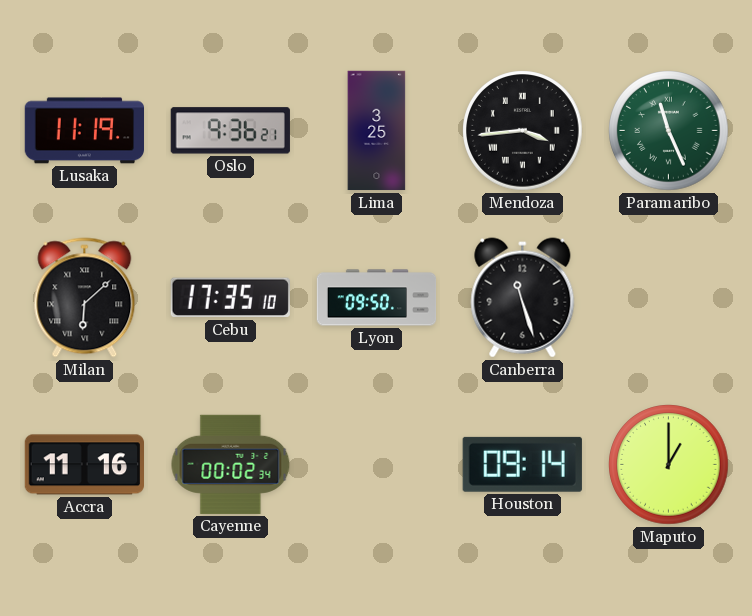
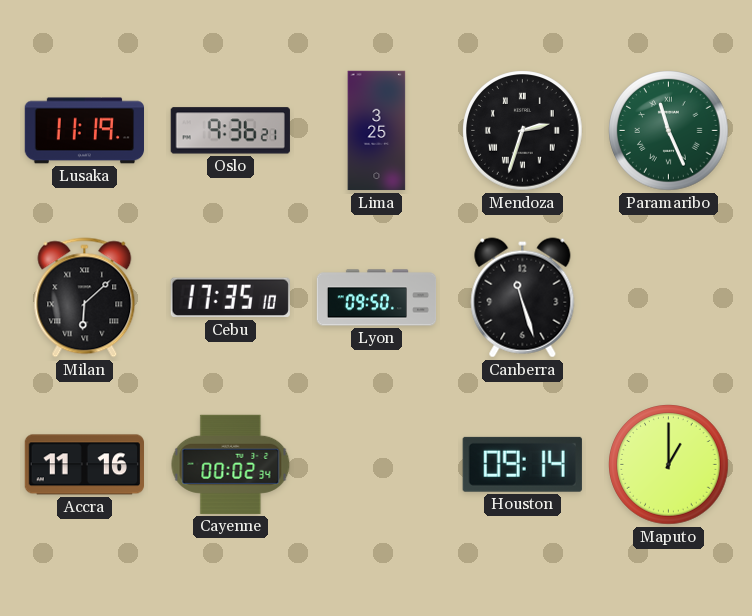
Mendoza: 3:44 -> 2:33 (523, 131)
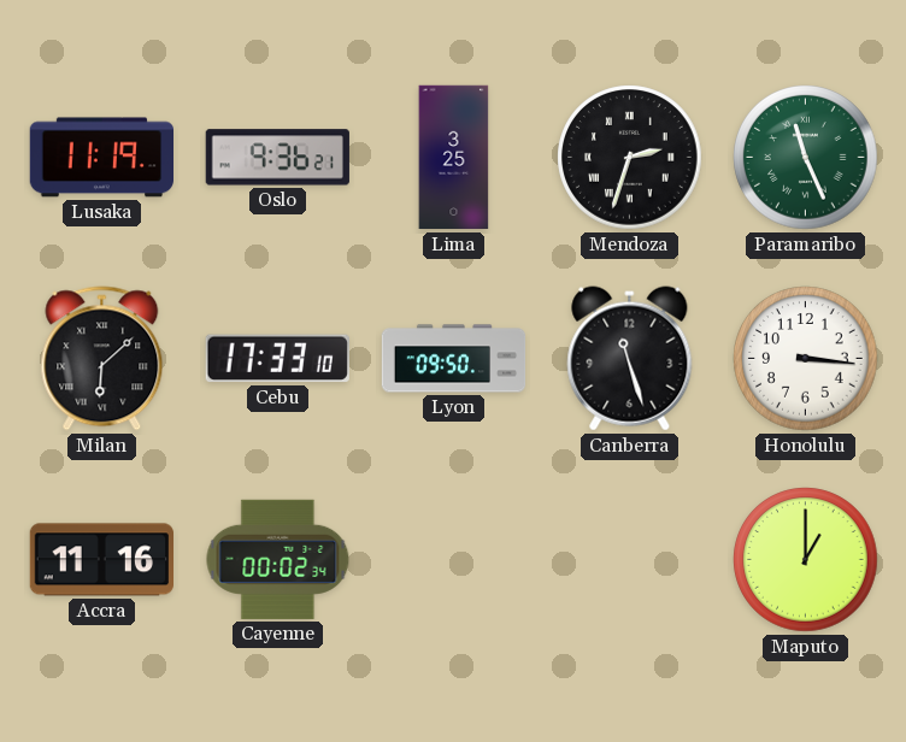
Cebu: 17:35 -> 17:33 (277, 359)
Honolulu: none -> 3:16 (806, 359)
Houston: 09:14 -> none (522, 464)
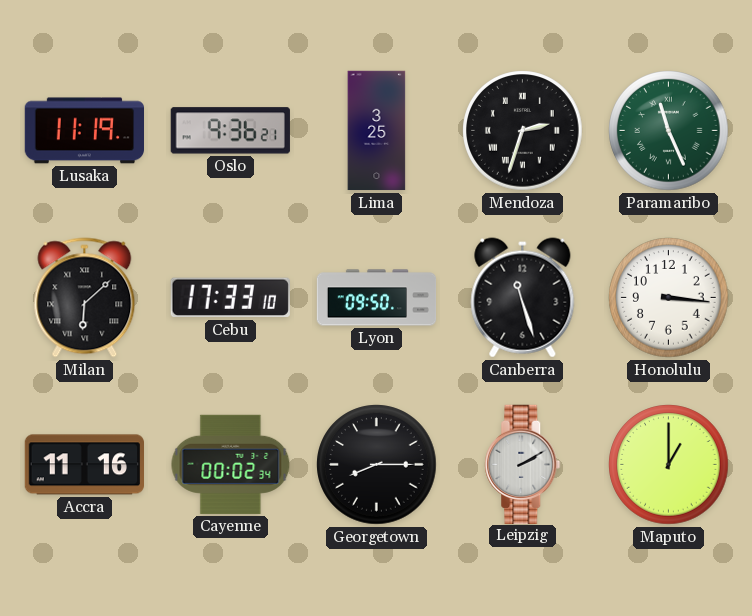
Georgetown: none -> 8:15 (377, 465)
Leipzig: none -> 2:10 (523, 464)
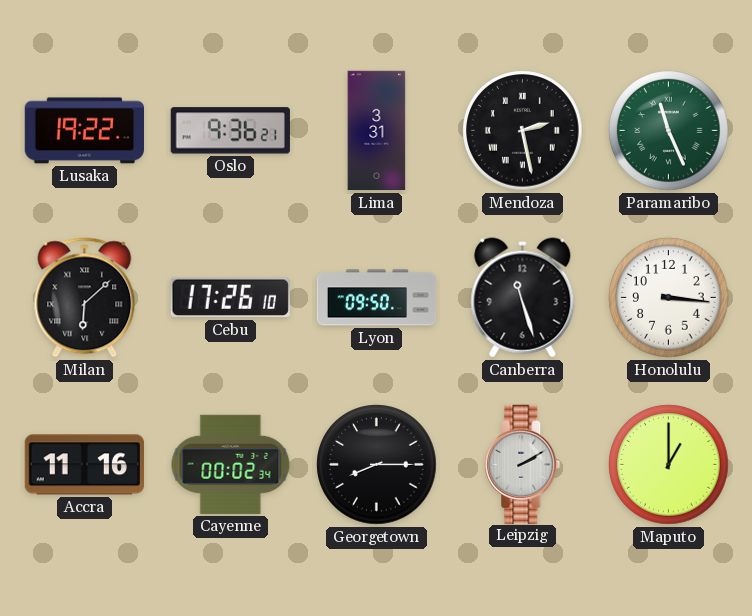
Lusaka: 11:19 -> 19:22 (84, 131)
Lima: 3:25 -> 3:31 (377, 131)
Mendoza: 2:33 -> 2:28 (523, 131)
Cebu: 17:33 -> 17:26 (230, 298)
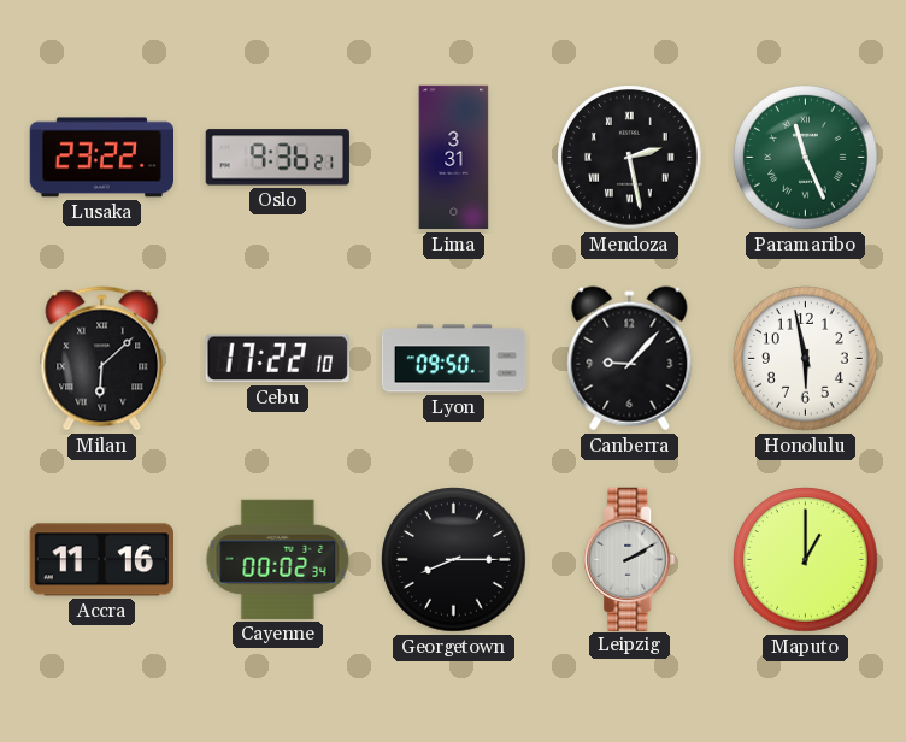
Lusaka: 19:22 -> 23:22 (101, 158)
Cebu: 17:26 -> 17:22 (277, 359)
Canberra: 11:27 -> 9:07 (630, 359)
Honolulu: 3:16 -> 5:58 (806, 359)
